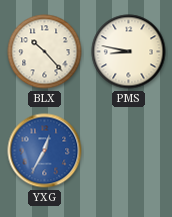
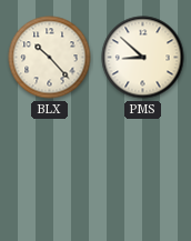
PMS: 8:47 -> 8:52 (143, 58)
YXG: 12:35 -> none (45, 151)
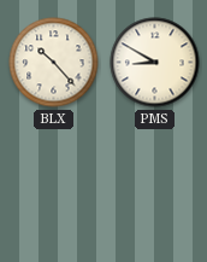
PMS: 8:52 -> 8:50 (155, 63)
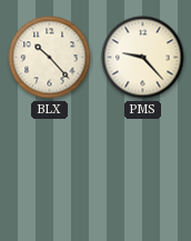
PMS: 8:50 -> 9:23 (143, 58)
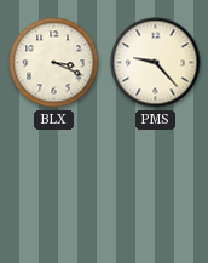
BLX: 10:23 -> 3:19 (54, 63)
